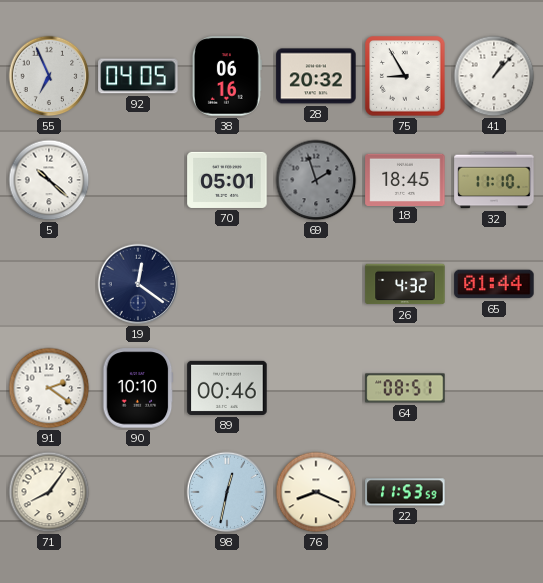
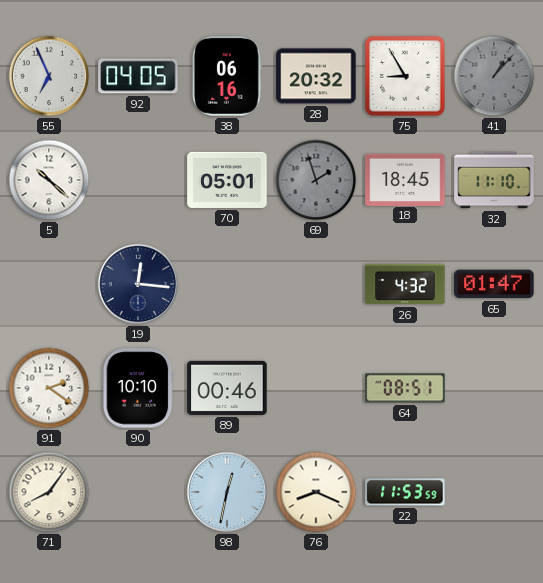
41 dial: white -> grey (494, 76)
19: 12:21 -> 12:16 (138, 284)
65: 01:44 -> 01:47 (494, 284)
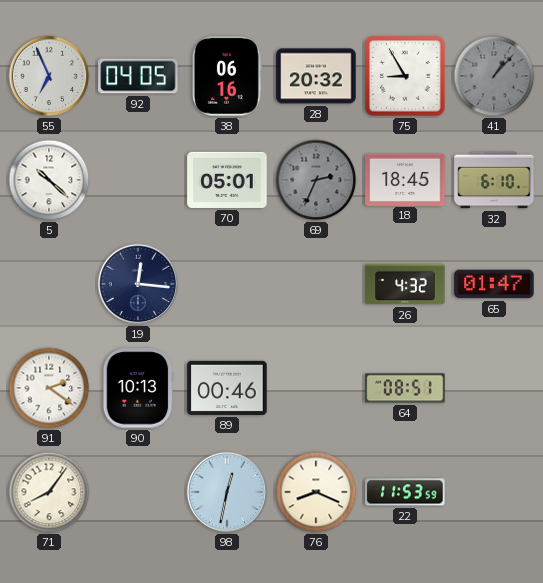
69: 1:57 -> 2:34 (316, 180)
32: 11:10 -> 6:10 (494, 180)
90: 10:10 -> 10:13 (138, 388)
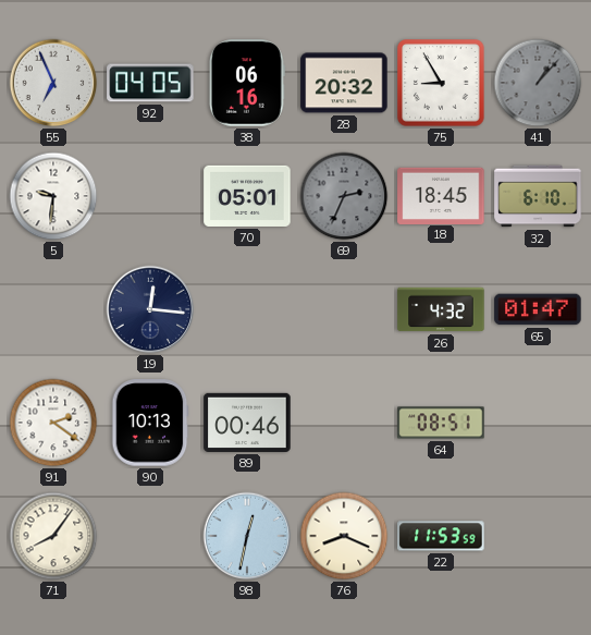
5: 10:22 -> 9:31 (53, 196)
